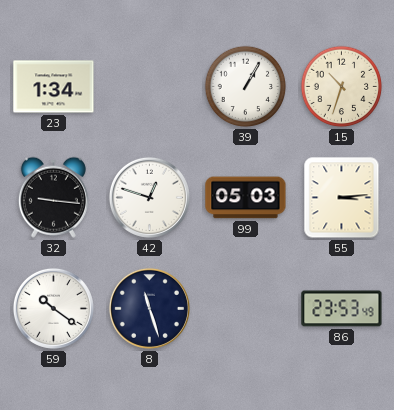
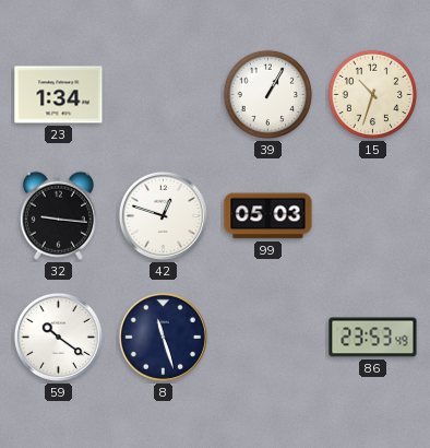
55: 3:14 -> none (342, 198)
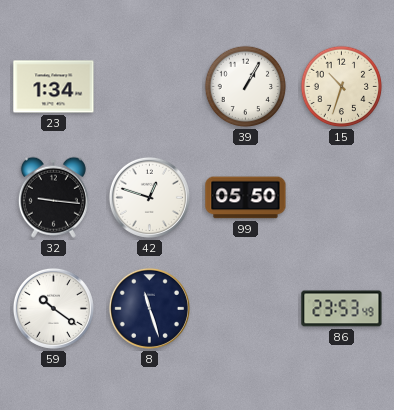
99: 05:03 -> 05:50 (246, 198)
